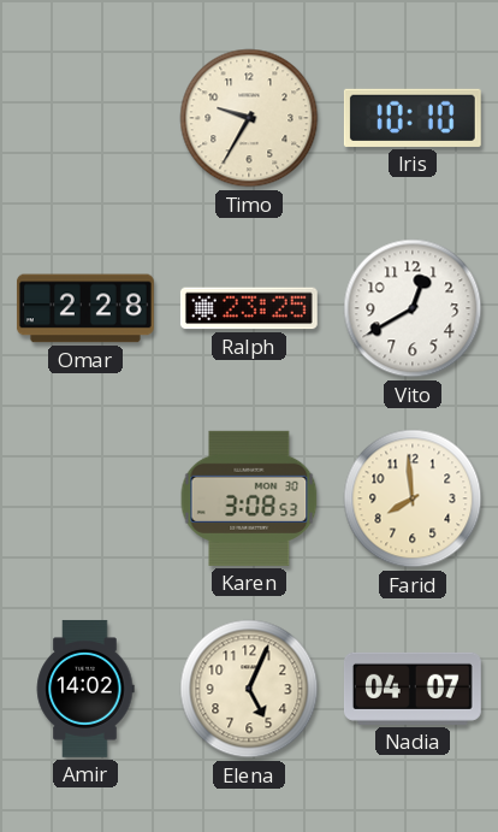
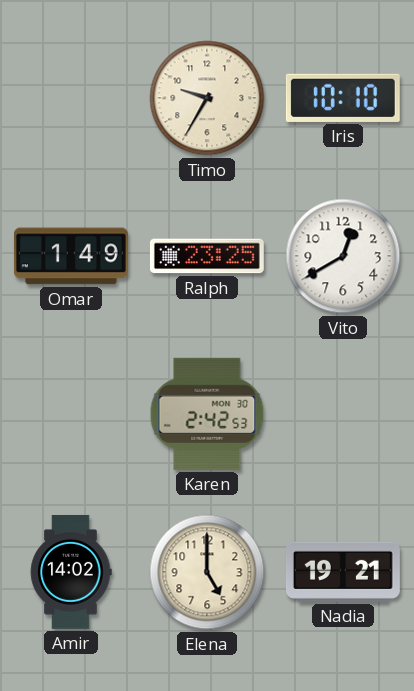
Omar: 2:28 -> 1:49 (71, 256)
Karen: 3:08 -> 2:42 (207, 414)
Farid: 7:59 -> none (413, 498)
Elena: 5:04 -> 5:00 (207, 572)
Nadia: 04:07 -> 19:21 (343, 572)
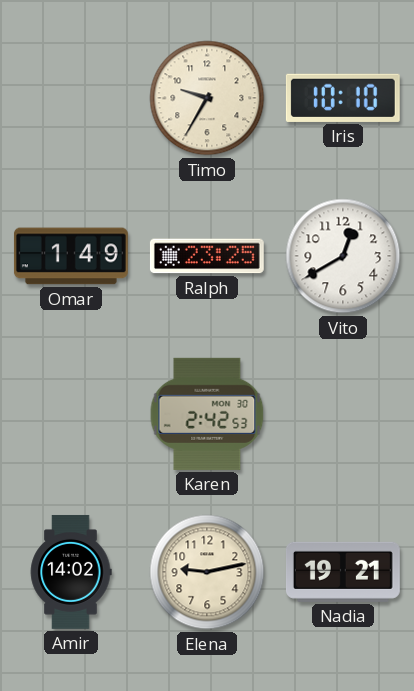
Elena: 5:00 -> 9:13 (207, 572)
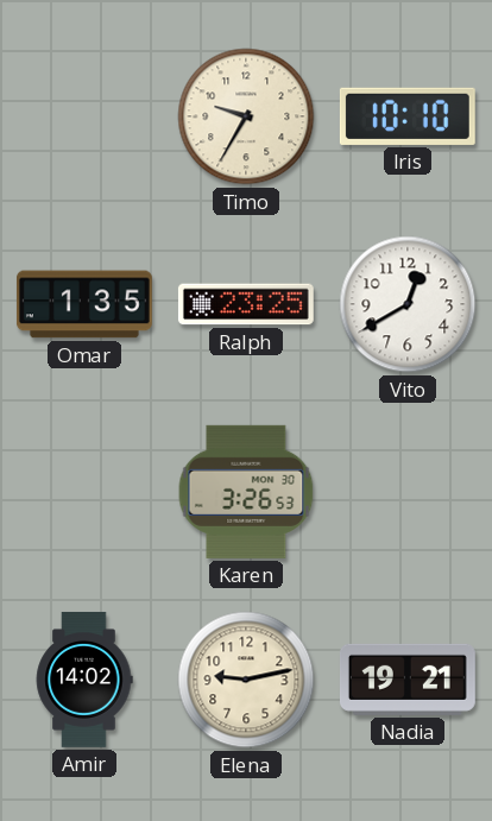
Omar: 1:49 -> 1:35 (84, 304)
Karen: 2:42 -> 3:26 (246, 492)
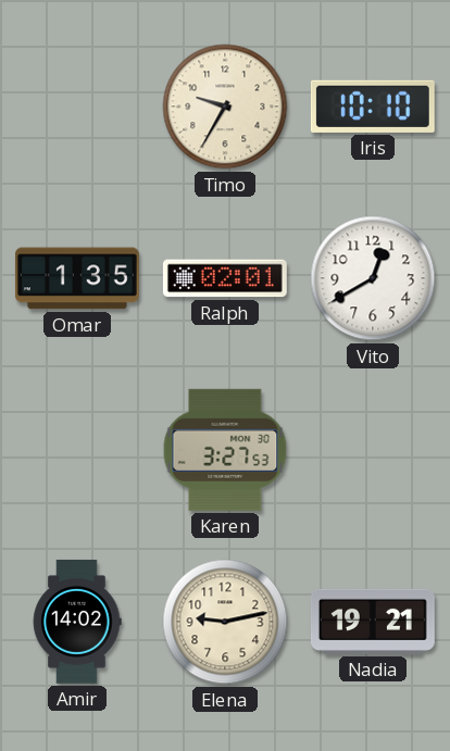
Ralph: 23:25 -> 02:01 (225, 278)
Karen: 3:26 -> 3:27 (225, 450)
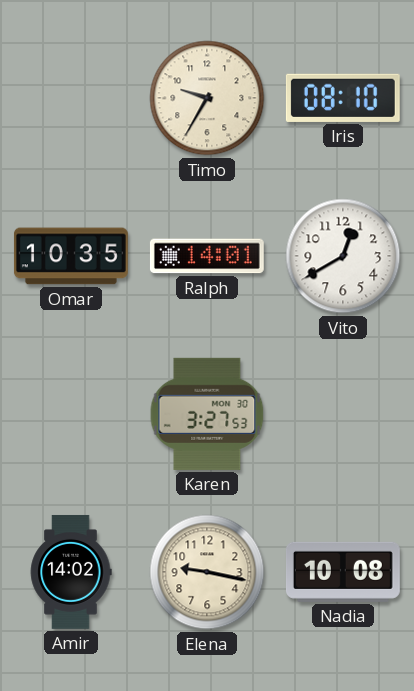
Iris: 10:10 -> 08:10 (343, 98)
Omar: 1:35 -> 10:35 (71, 256)
Ralph: 02:01 -> 14:01 (207, 256)
Elena: 9:13 -> 9:17 (207, 572)
Nadia: 19:21 -> 10:08 (343, 572)
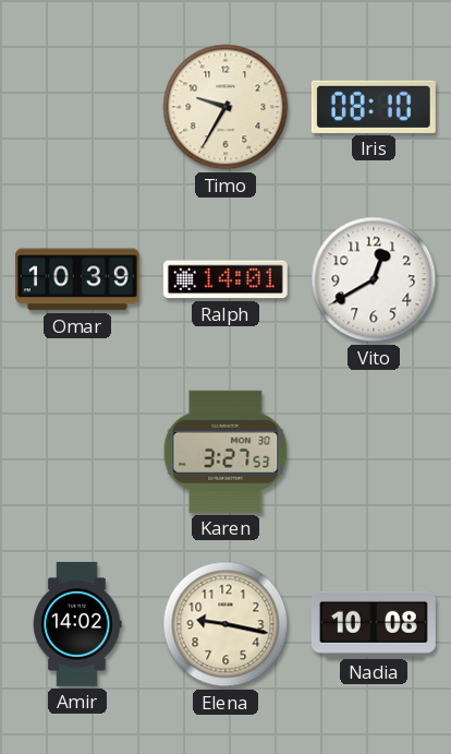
Omar: 10:35 -> 10:39 (77, 279)
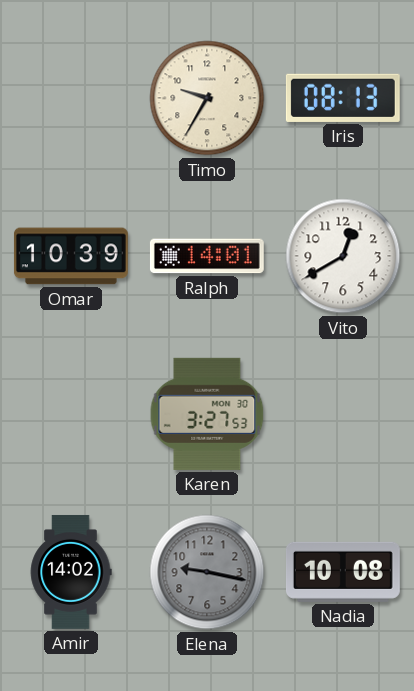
Iris: 08:10 -> 08:13 (343, 98)
Elena dial: cream -> grey (207, 572)
